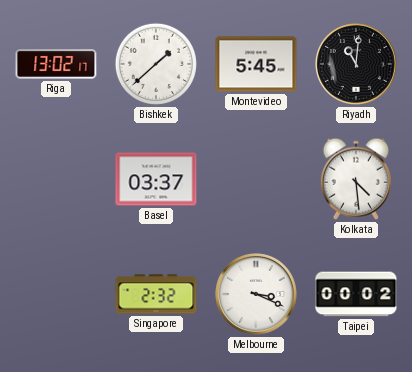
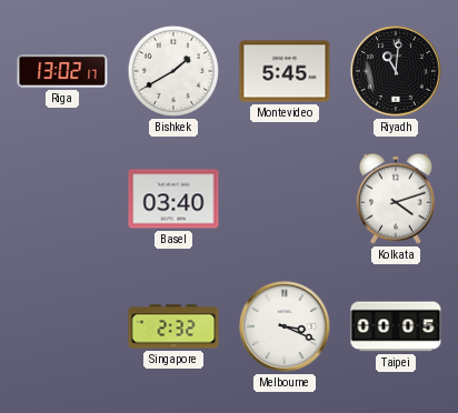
Bishkek: 1:38 -> 1:40 (173, 71)
Basel: 03:37 -> 03:40 (173, 199)
Kolkata: 4:29 -> 4:12 (396, 199)
Taipei: 00:02 -> 00:05 (396, 326)
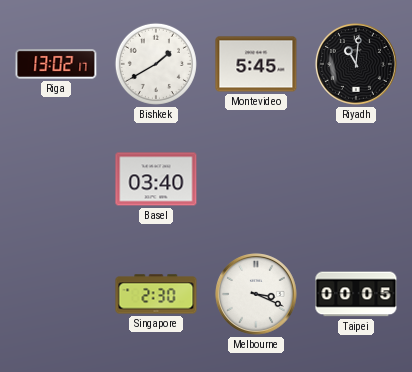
Kolkata: 4:12 -> none (396, 199)
Singapore: 2:32 -> 2:30 (156, 294)
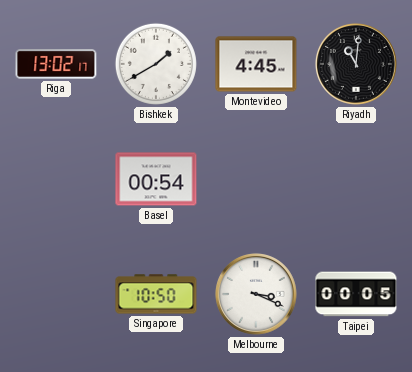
Montevideo: 5:45 -> 4:45 (256, 64)
Basel: 03:40 -> 00:54 (156, 179)
Singapore: 2:30 -> 10:50 (156, 294)
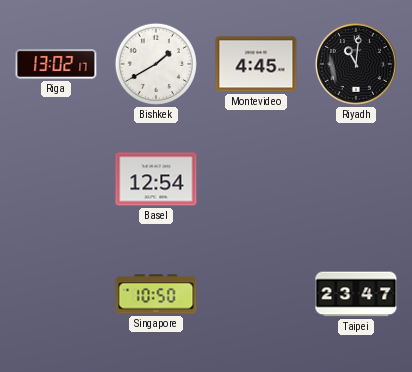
Basel: 00:54 -> 12:54 (156, 179)
Melbourne: 3:19 -> none (256, 294)
Taipei: 00:05 -> 23:47 (356, 294)
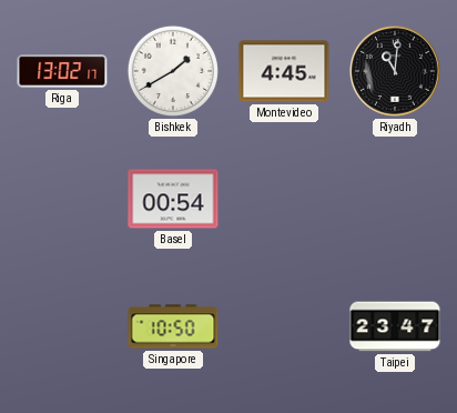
Basel: 12:54 -> 00:54 (173, 199)
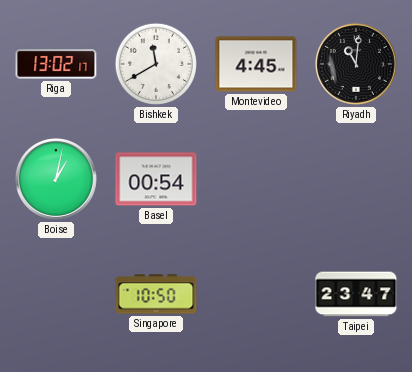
Bishkek: 1:40 -> 11:40 (156, 64)
Boise: none -> 1:02 (56, 179)
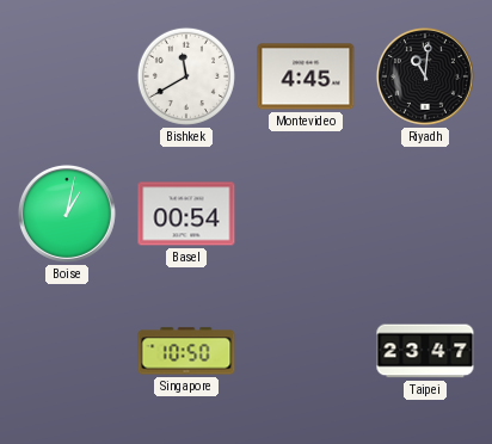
Riga: 13:02 -> none (56, 64)
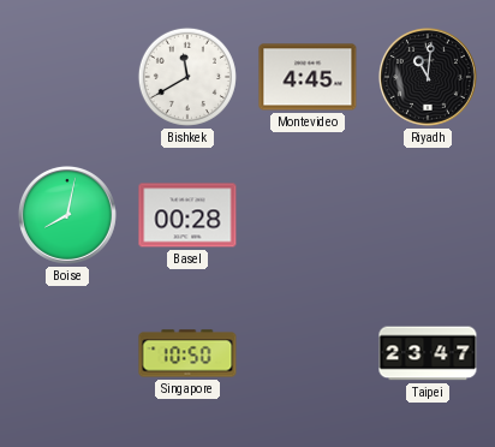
Boise: 1:02 -> 8:02 (67, 215)
Basel: 00:54 -> 00:28 (187, 215)
